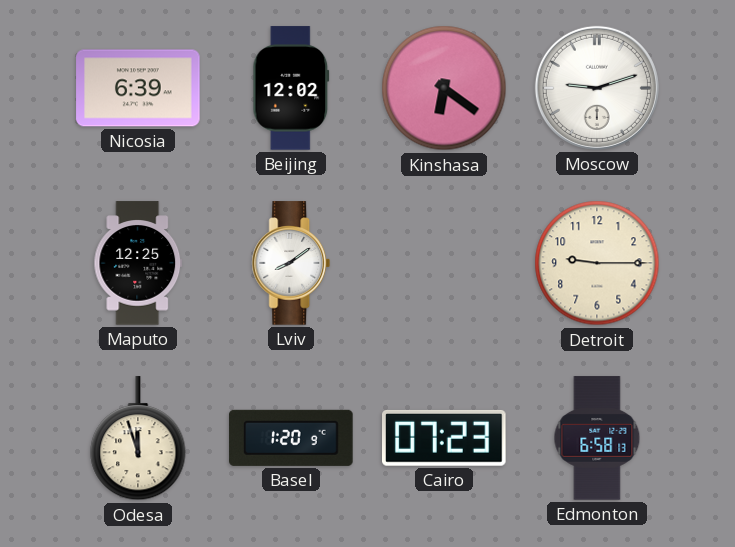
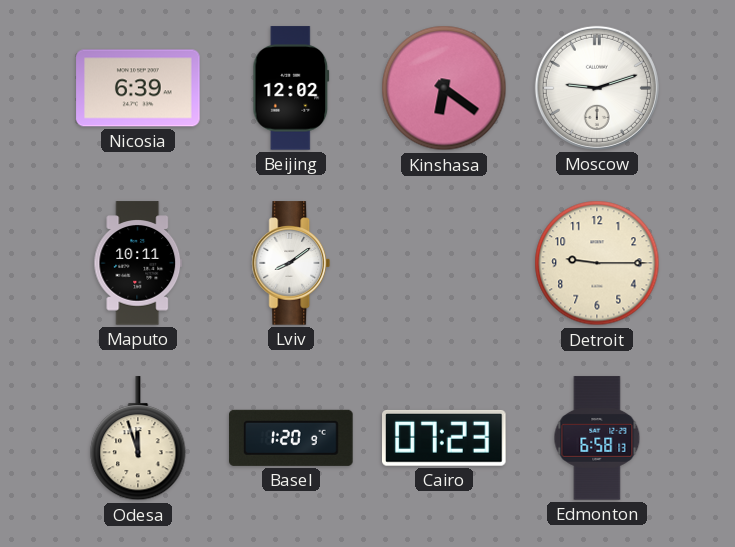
Maputo: 12:25 -> 10:11 (138, 263)
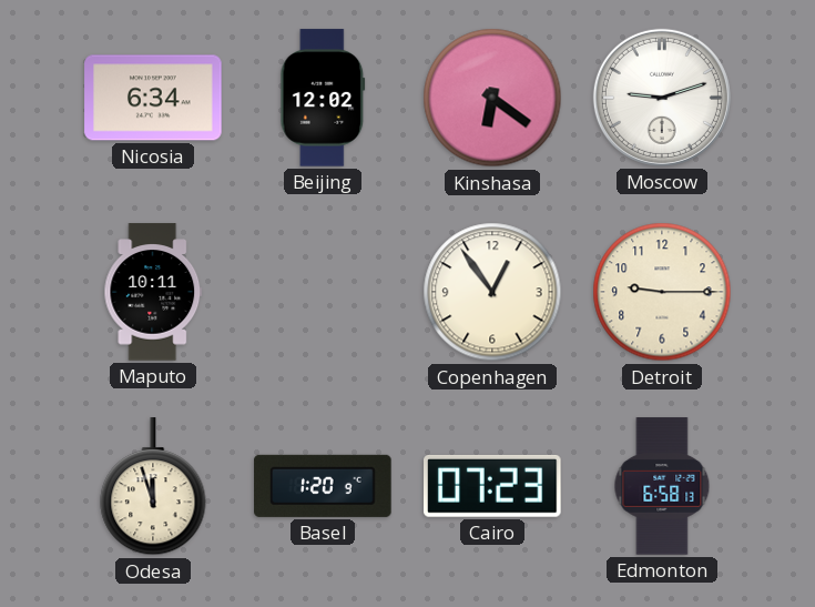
Nicosia: 6:39 -> 6:34 (153, 98)
Lviv: 8:09 -> none (291, 263)
Copenhagen: none -> 12:54 (492, 292)
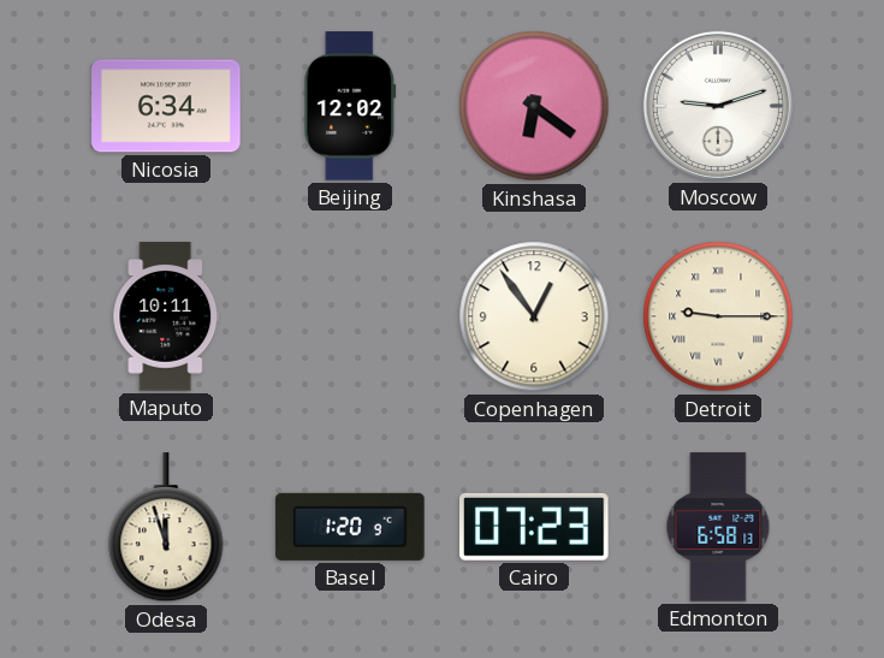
Detroit numerals: Arabic -> Roman (718, 316)
